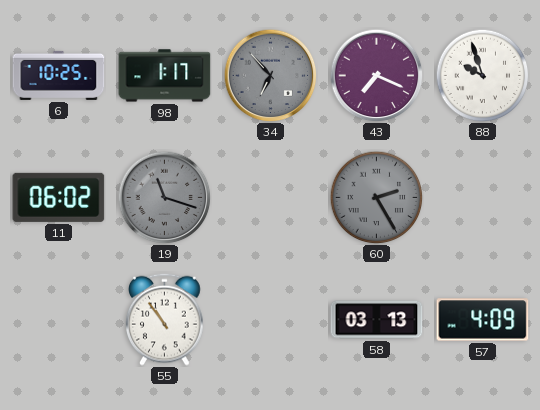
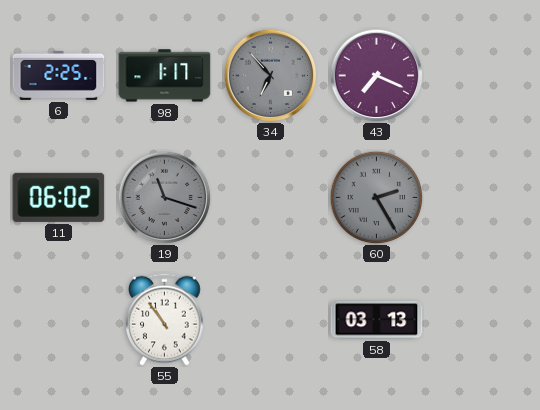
6: 10:25 -> 2:25 (59, 75)
88: 9:57 -> none (482, 75)
57: 4:09 -> none (483, 320)
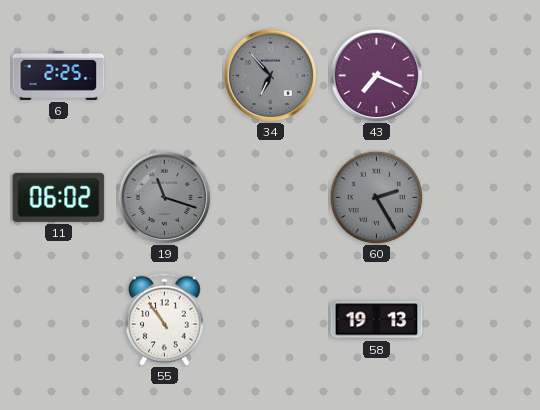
98: 1:17 -> none (165, 76)
58: 03:13 -> 19:13 (377, 320)
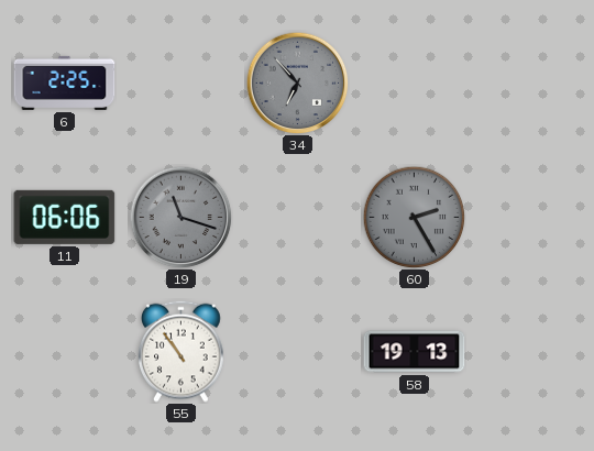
43: 7:19 -> none (376, 75)
11: 06:02 -> 06:06 (65, 217)
